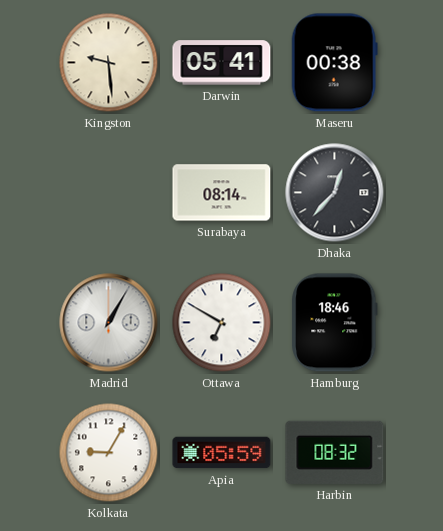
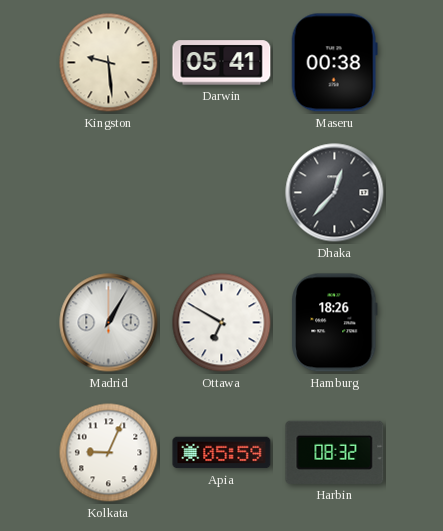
Surabaya: 08:14 -> none (222, 193)
Hamburg: 18:46 -> 18:26 (335, 323)
Kolkata: 9:05 -> 9:04 (109, 453)
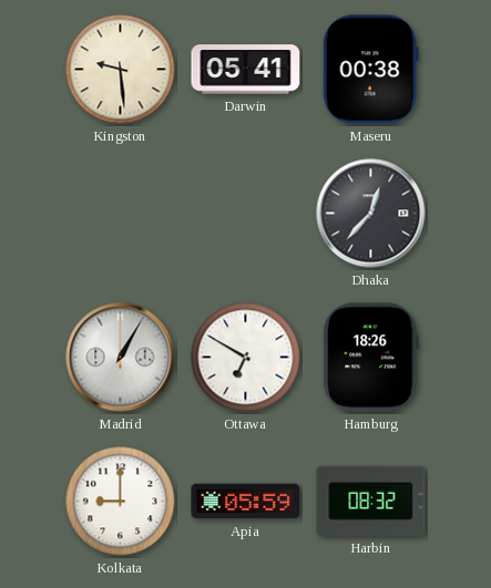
Kolkata: 9:04 -> 9:00 (121, 502)
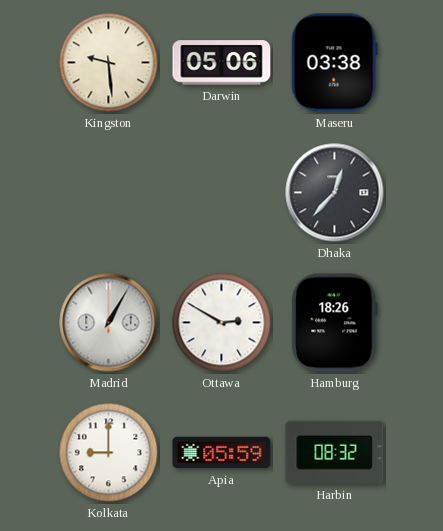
Darwin: 05:41 -> 05:06 (222, 63)
Maseru: 00:38 -> 03:38 (334, 63)
Ottawa: 6:50 -> 2:50 (222, 323)
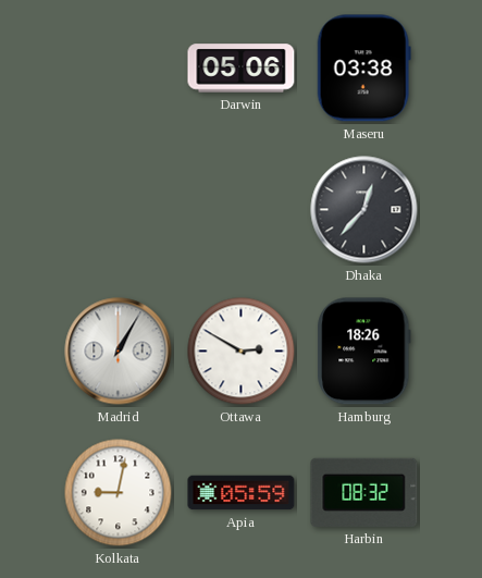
Kingston: 9:29 -> none (109, 63)
Kolkata: 9:00 -> 9:02 (119, 493)
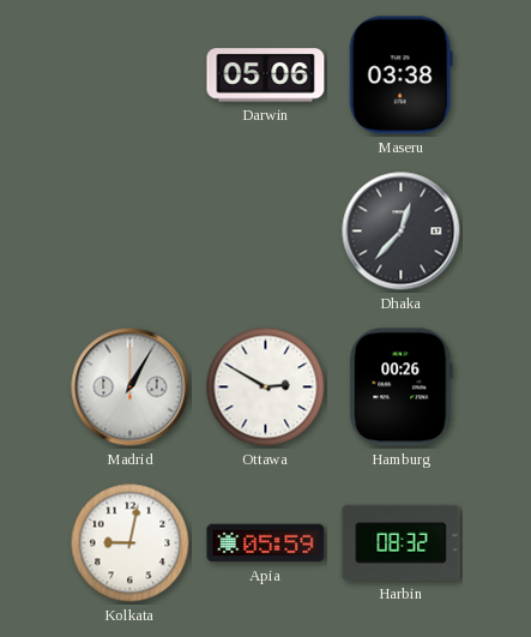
Hamburg: 18:26 -> 00:26 (402, 387)
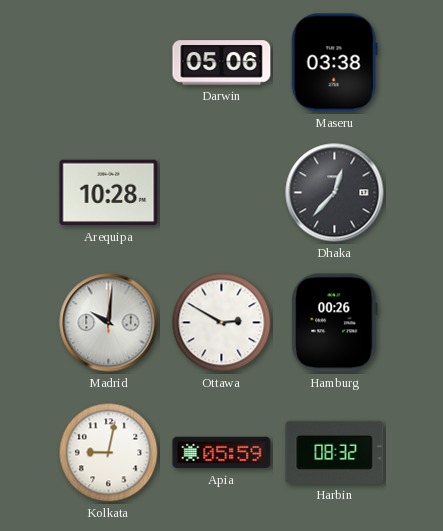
Arequipa: none -> 10:28 (109, 193)
Madrid: 1:05 -> 10:01 (109, 323)
